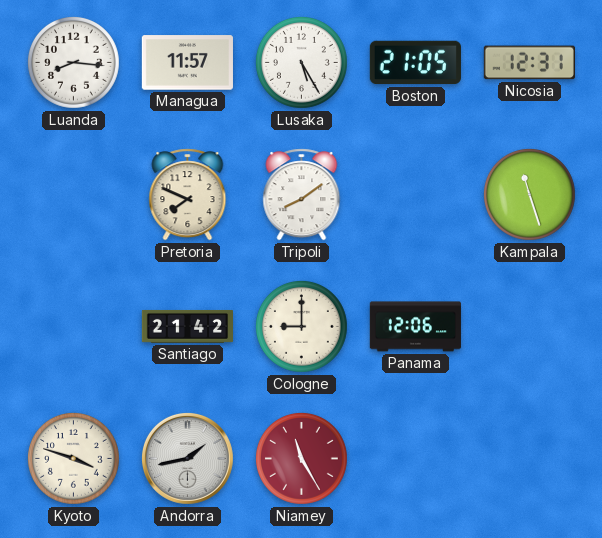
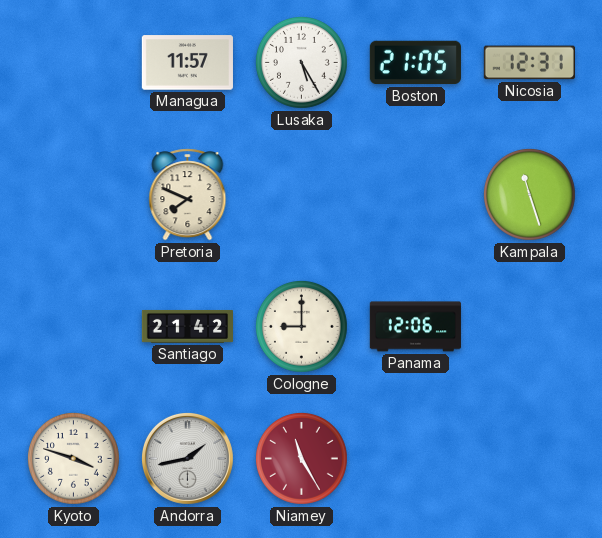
Luanda: 8:16 -> none (74, 63)
Tripoli: 8:09 -> none (302, 195)
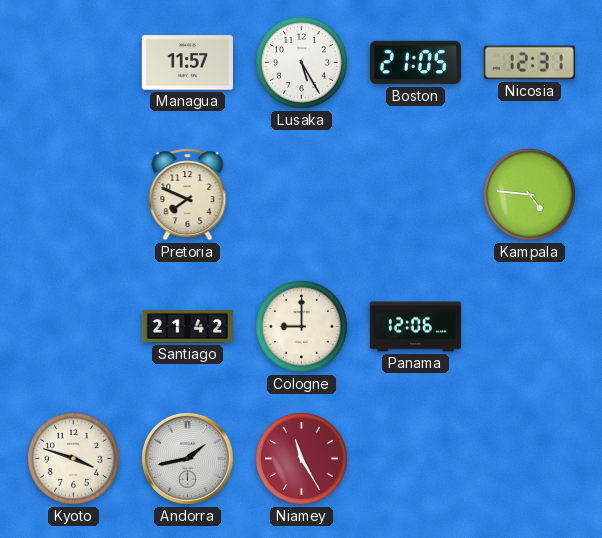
Kampala: 11:27 -> 4:46 (530, 195)
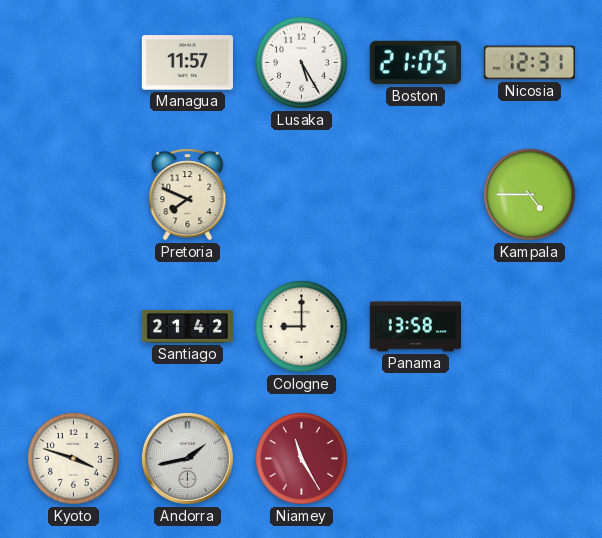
Kampala: 4:46 -> 4:45 (530, 195)
Panama: 12:06 -> 13:58 (415, 327)
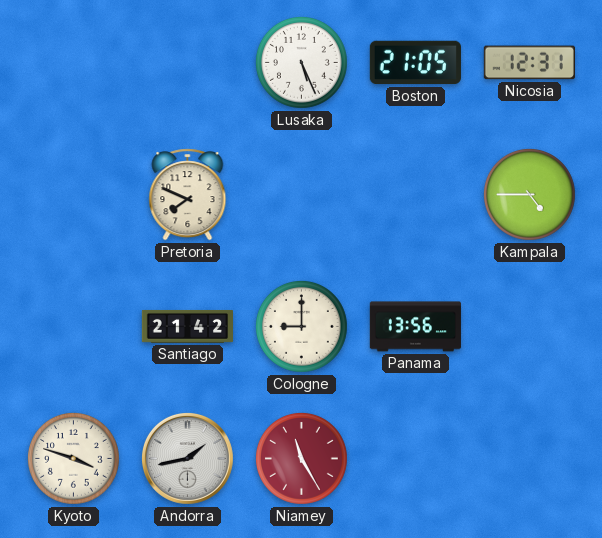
Managua: 11:57 -> none (187, 63)
Lusaka: 5:25 -> 5:26 (302, 63)
Panama: 13:58 -> 13:56 (415, 327)
